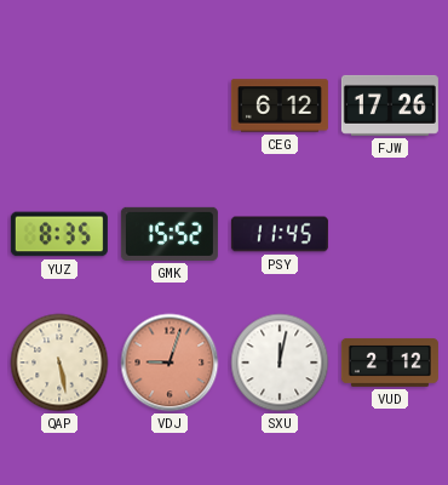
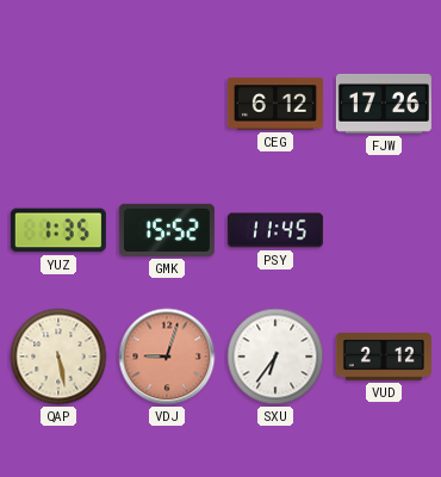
YUZ: 8:35 -> 1:35 (58, 230)
SXU: 12:02 -> 6:36 (275, 357)
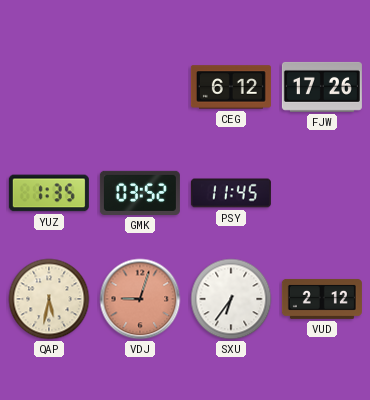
GMK: 15:52 -> 03:52 (140, 193)
QAP: 5:28 -> 5:32 (49, 299)
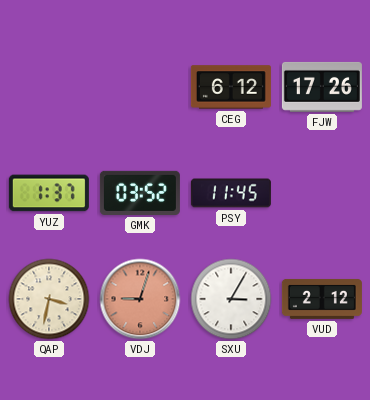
YUZ: 1:35 -> 1:37 (49, 193)
QAP: 5:32 -> 3:32 (49, 299)
SXU: 6:36 -> 3:05 (231, 299)
